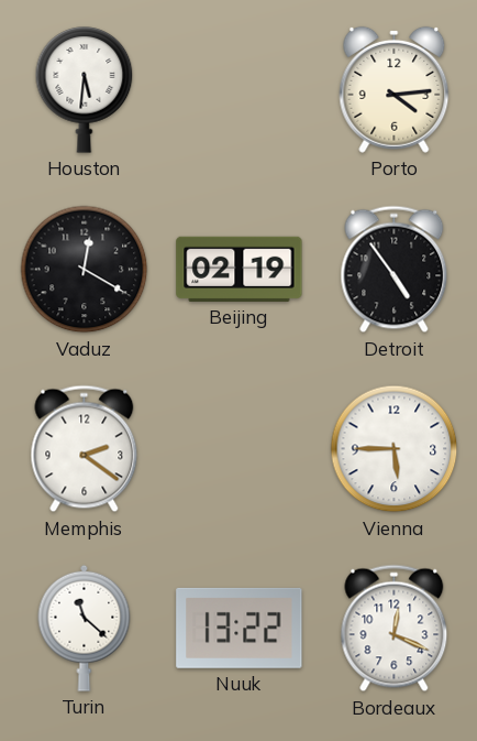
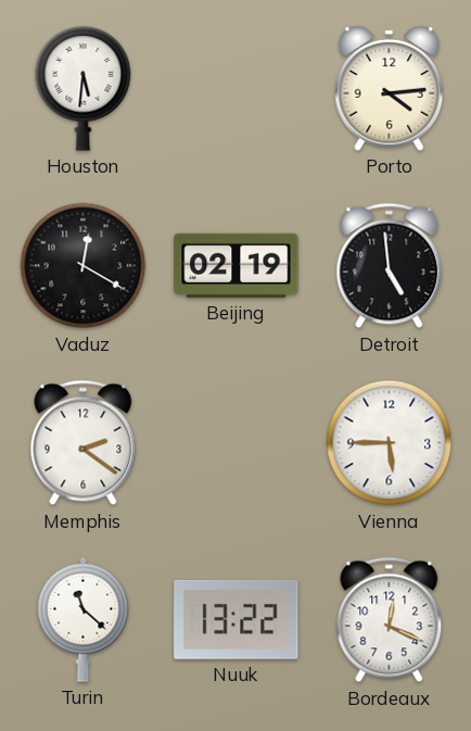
Detroit: 4:54 -> 4:59 (390, 266)
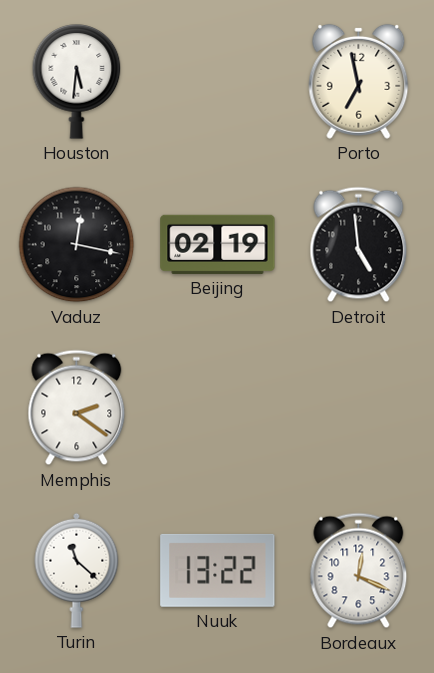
Porto: 4:14 -> 6:58 (359, 81)
Vaduz: 12:20 -> 12:17 (77, 245)
Vienna: 5:45 -> none (390, 443)
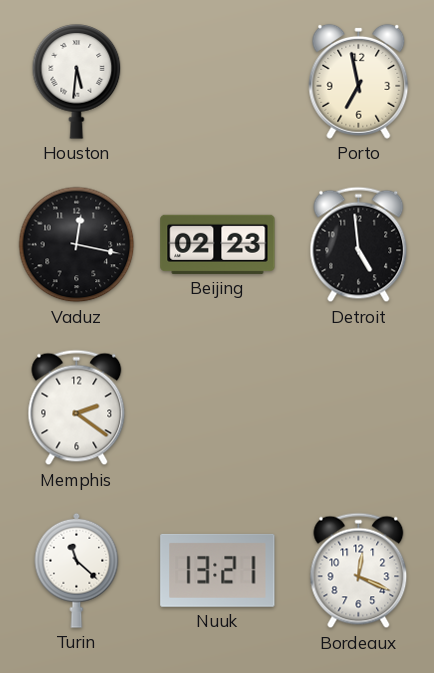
Beijing: 02:19 -> 02:23 (218, 244)
Nuuk: 13:22 -> 13:21 (218, 570)
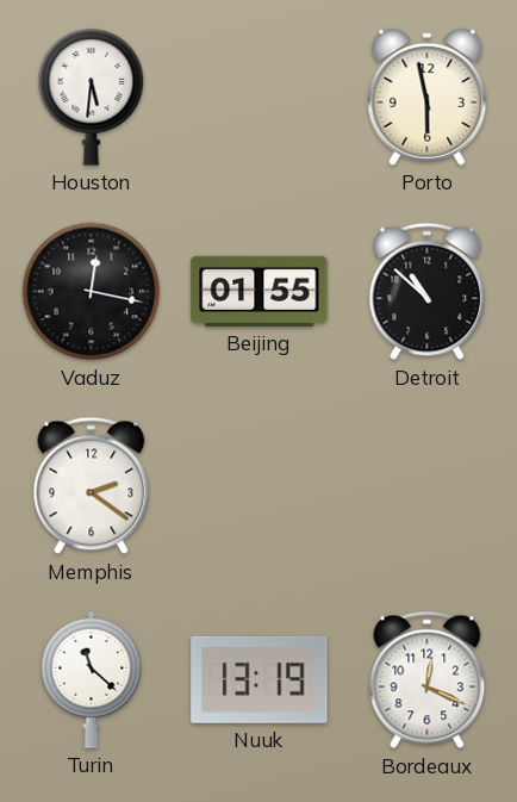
Porto: 6:58 -> 5:58 (428, 97)
Beijing: 02:23 -> 01:55 (260, 291)
Detroit: 4:59 -> 10:52 (428, 292)
Nuuk: 13:21 -> 13:19 (260, 679)
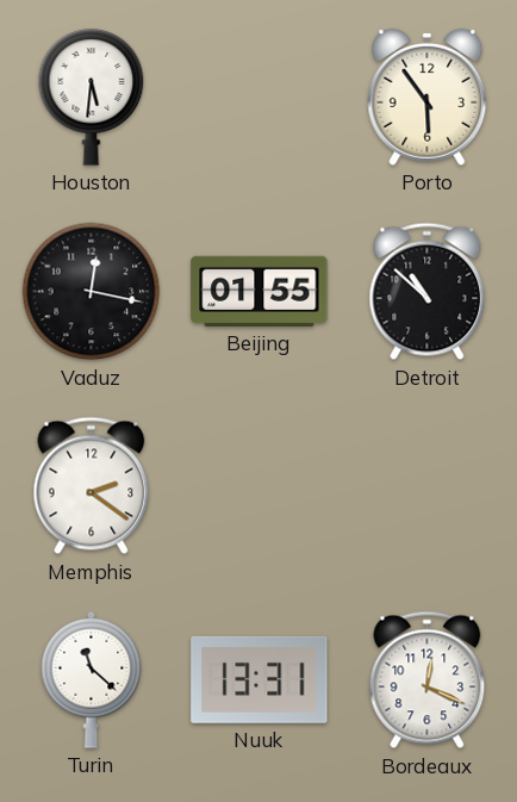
Porto: 5:58 -> 5:54 (428, 97)
Nuuk: 13:19 -> 13:31 (260, 679)
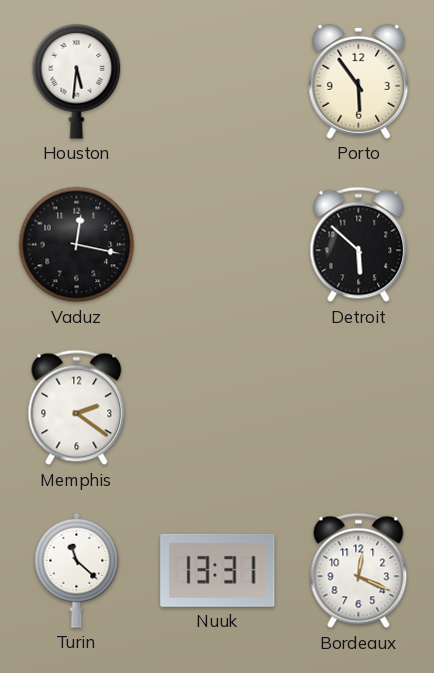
Beijing: 01:55 -> none (260, 291)
Detroit: 10:52 -> 5:52 (359, 245)
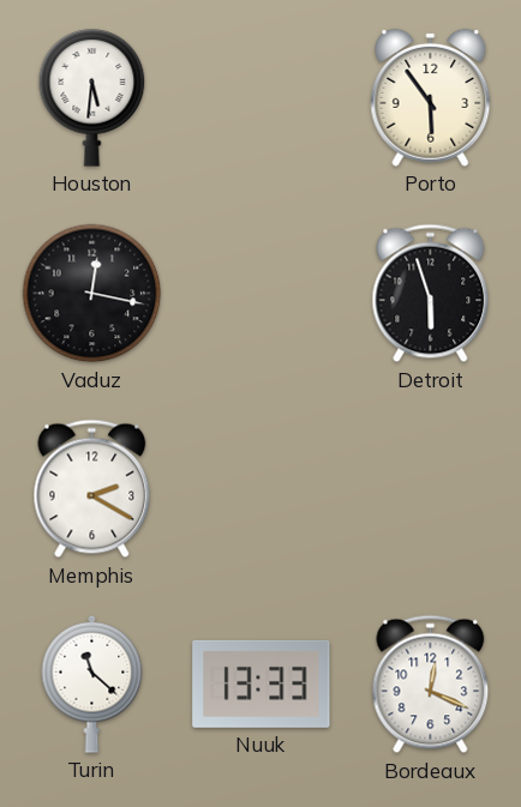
Detroit: 5:52 -> 5:57 (431, 294)
Memphis: 2:21 -> 2:20 (92, 489)
Nuuk: 13:31 -> 13:33 (262, 683)
